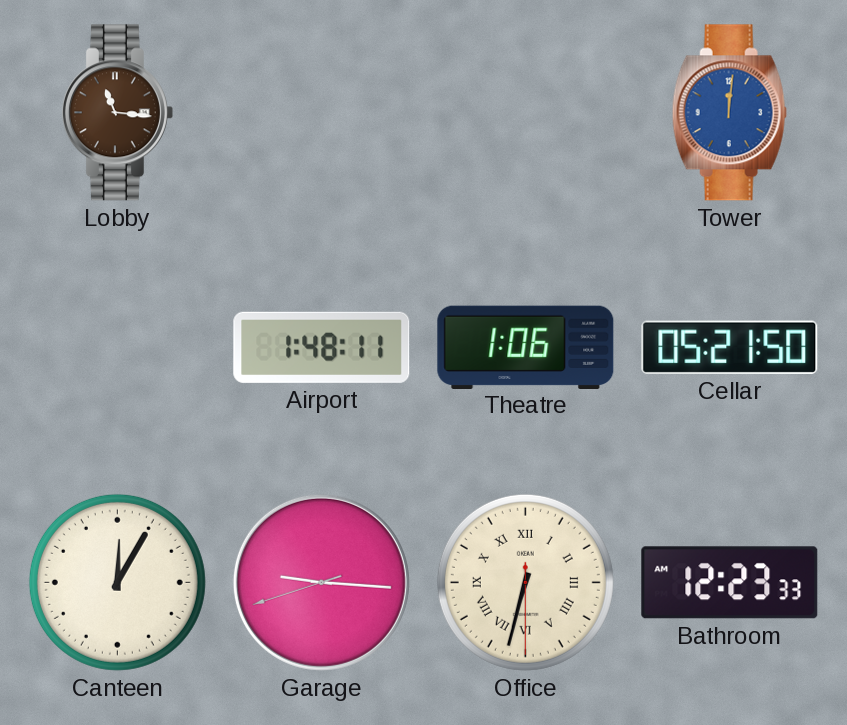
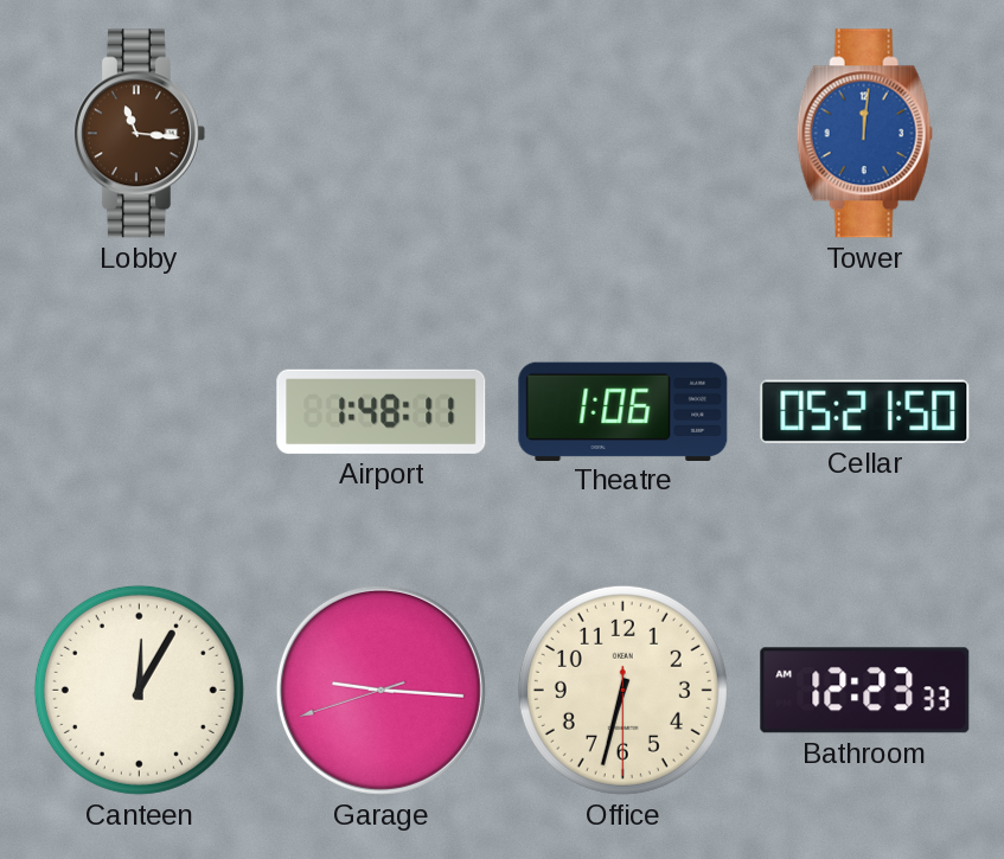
Office numerals: Roman -> Arabic (622, 690)
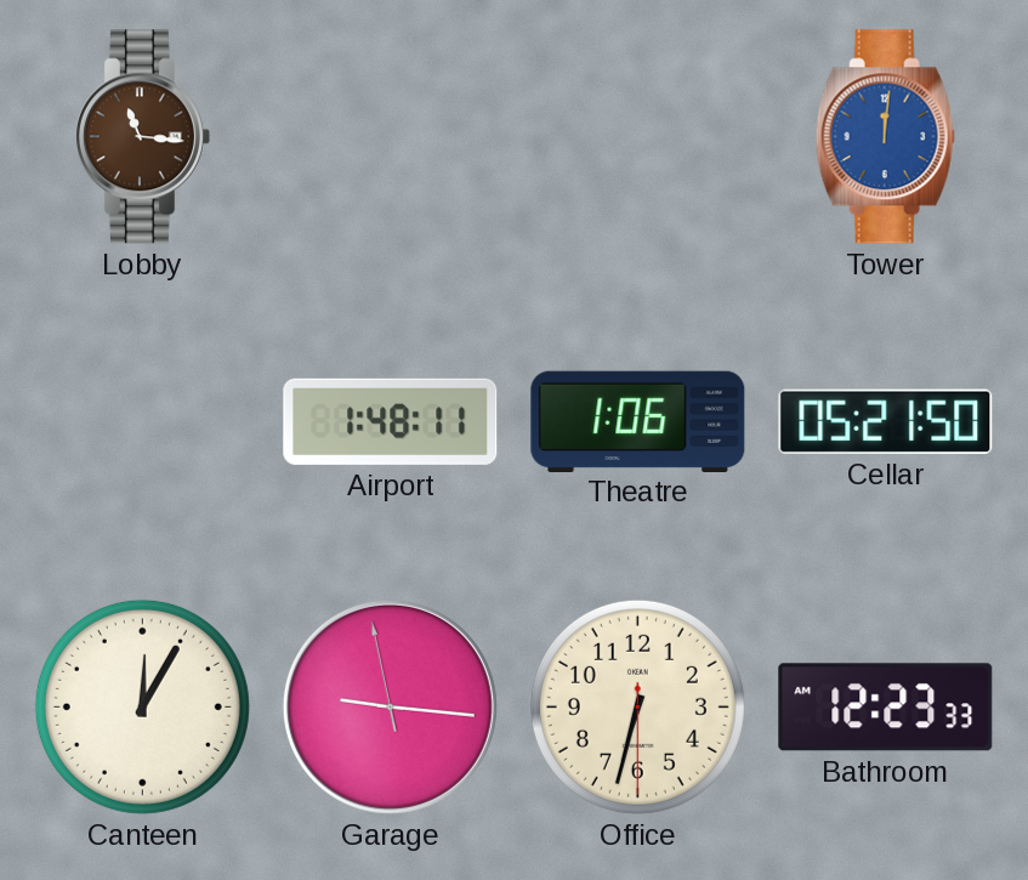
Garage: 9:15:42 -> 9:15:58 (390, 706)
